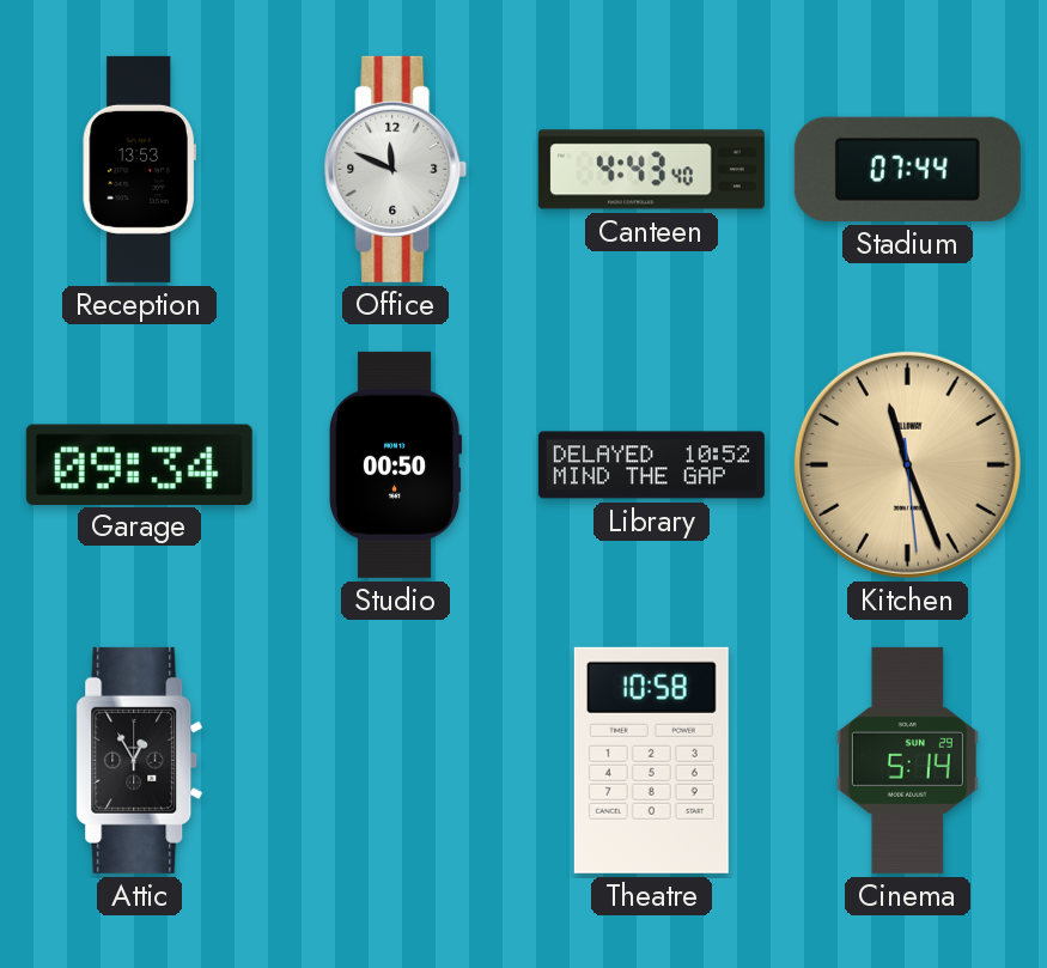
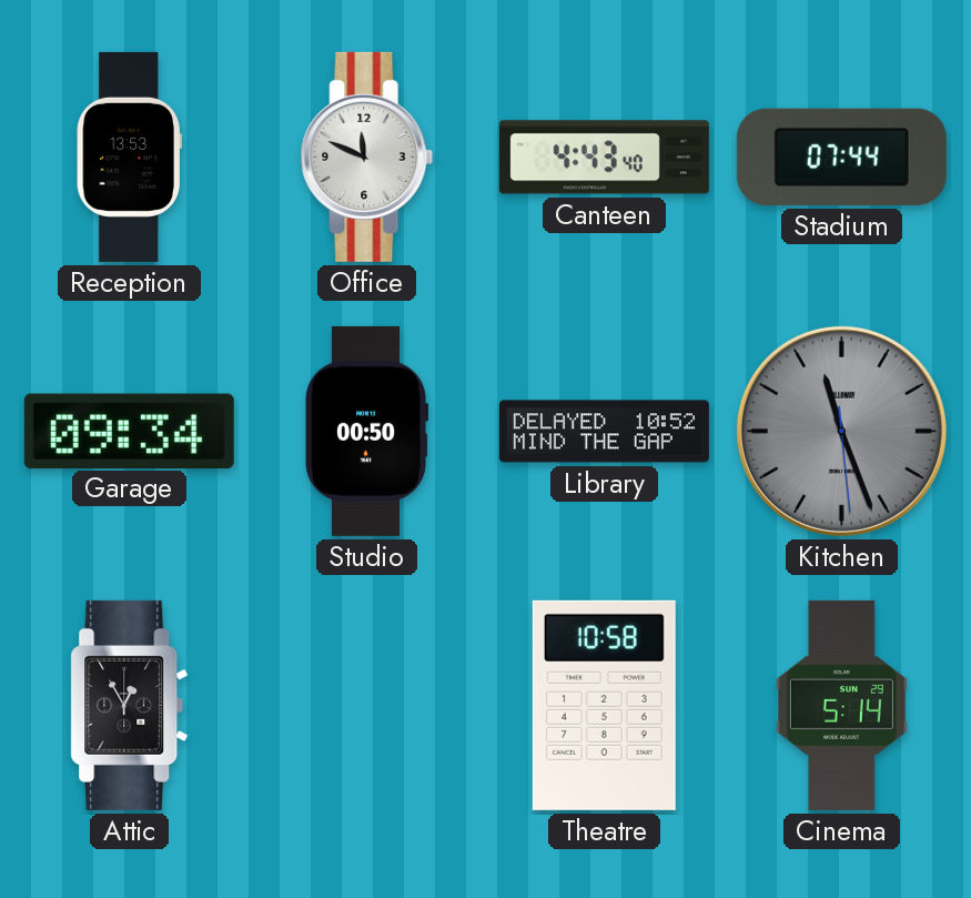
Kitchen dial: champagne -> grey (841, 431)
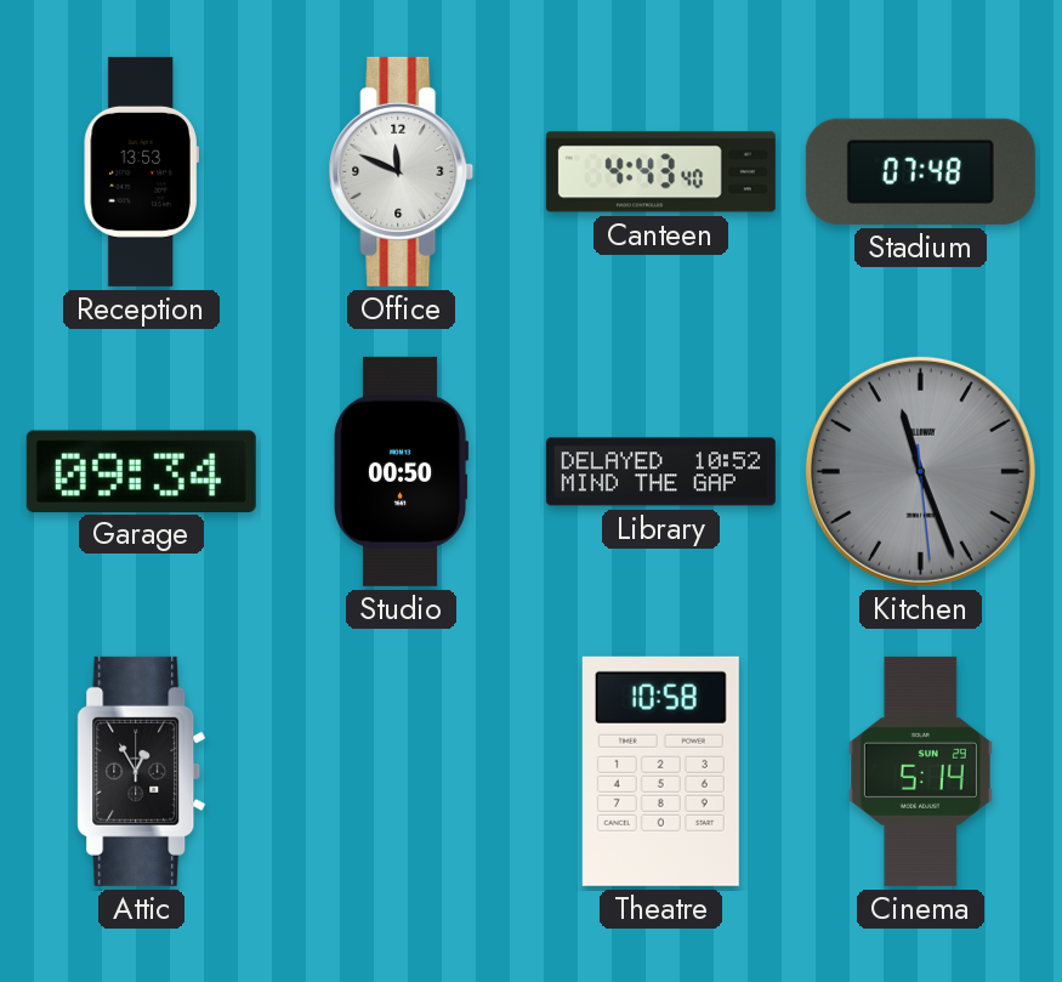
Stadium: 07:44 -> 07:48 (920, 171)
